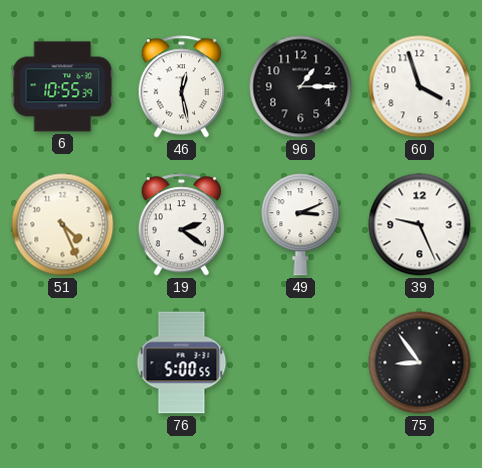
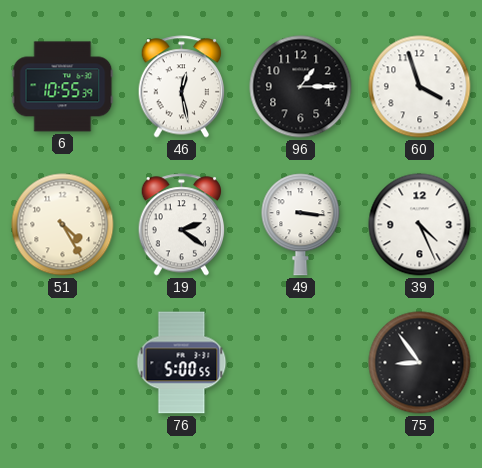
51: 4:26 -> 4:25 (63, 225)
49: 3:11 -> 3:16 (301, 225)
39: 9:26 -> 4:26 (420, 225)
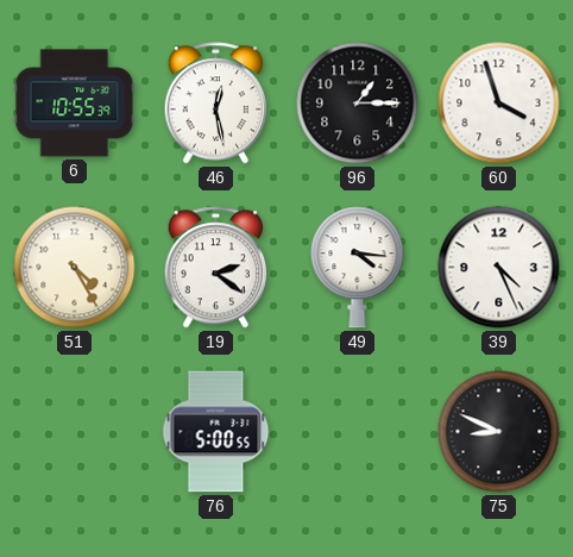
49: 3:16 -> 4:16 (358, 268)
75: 8:54 -> 8:49 (499, 432)
